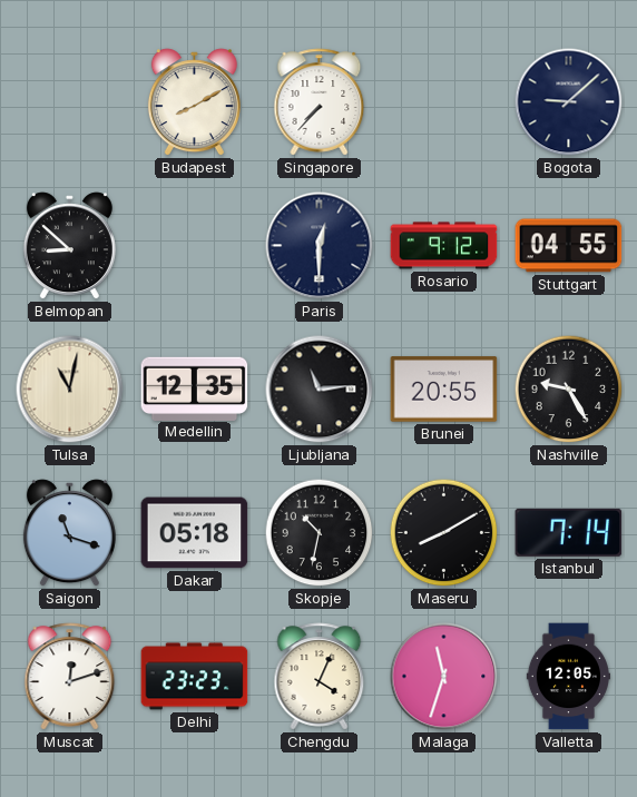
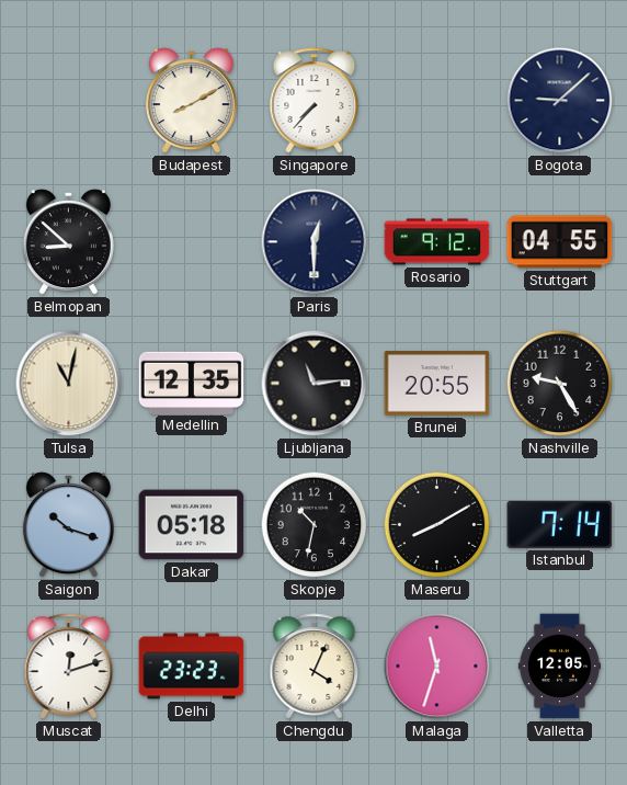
Saigon: 11:18 -> 10:18 (68, 525)
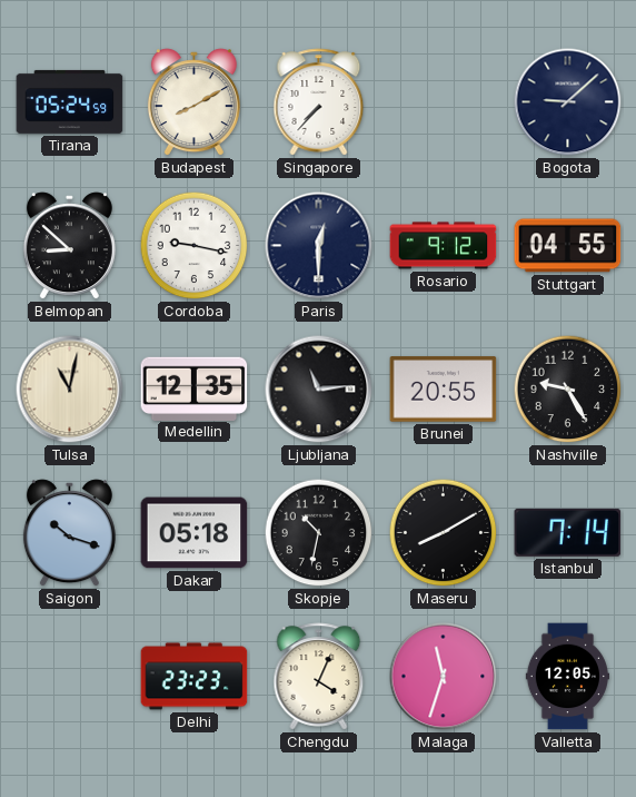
Tirana: none -> 05:24 (70, 101)
Cordoba: none -> 9:17 (195, 246)
Muscat: 12:12 -> none (69, 667)
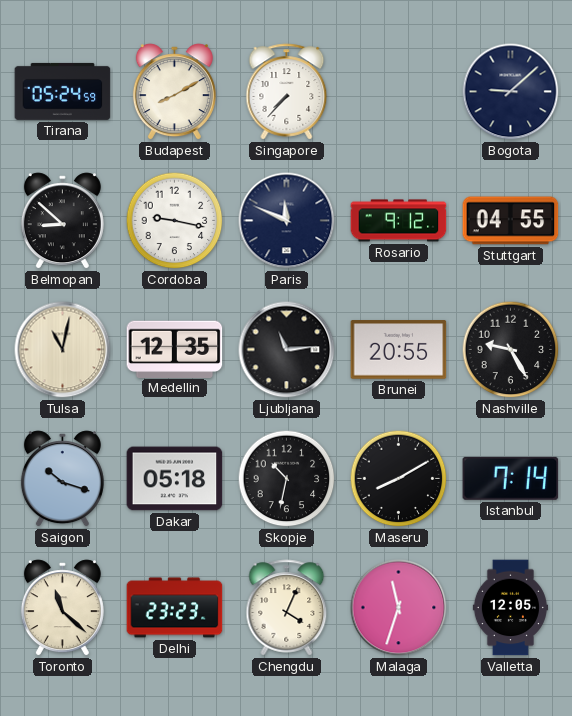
Paris: 12:30 -> 11:49 (287, 221)
Toronto: none -> 11:22 (62, 608)
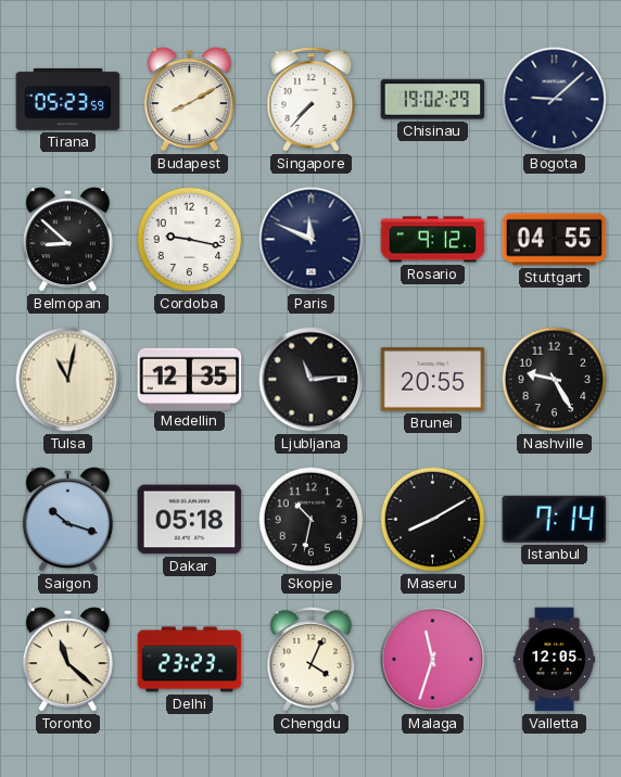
Tirana: 05:24 -> 05:23 (68, 99)
Chisinau: none -> 19:02 (433, 100)
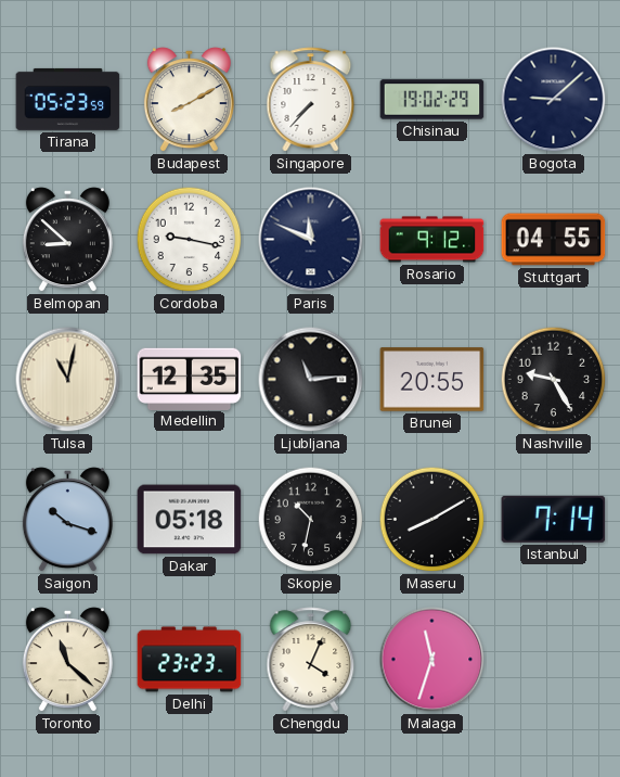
Valletta: 12:05 -> none (554, 660)
